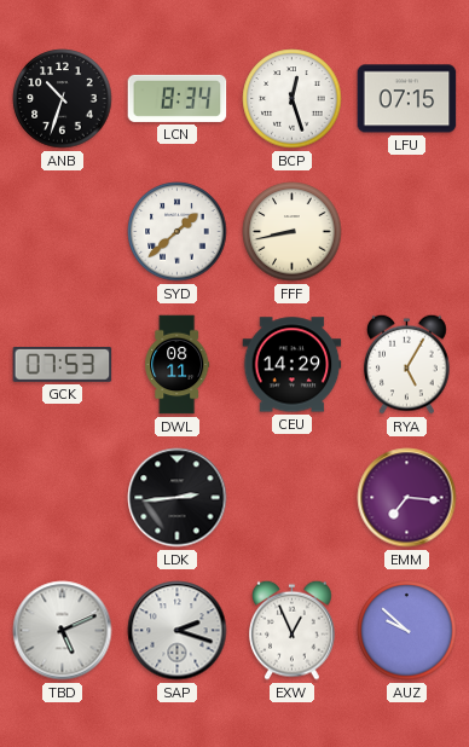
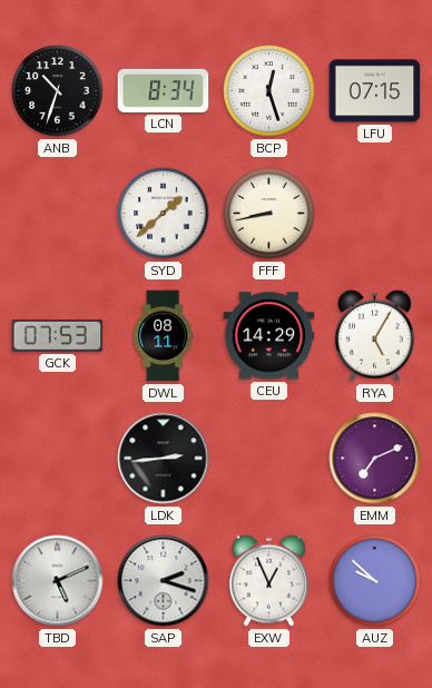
EMM: 7:16 -> 7:11 (375, 459)
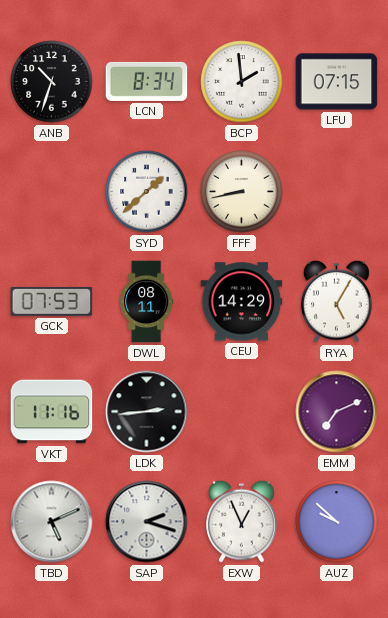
BCP: 12:27 -> 1:59 (242, 82)
VKT: none -> 11:16 (52, 412)
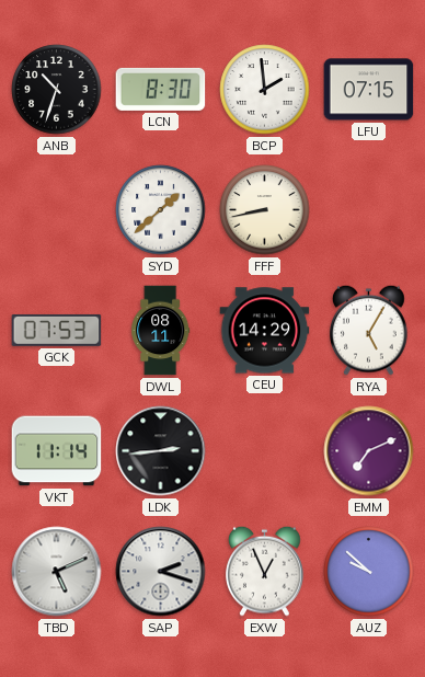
LCN: 8:34 -> 8:30 (161, 89)
VKT: 11:16 -> 11:14 (57, 451)
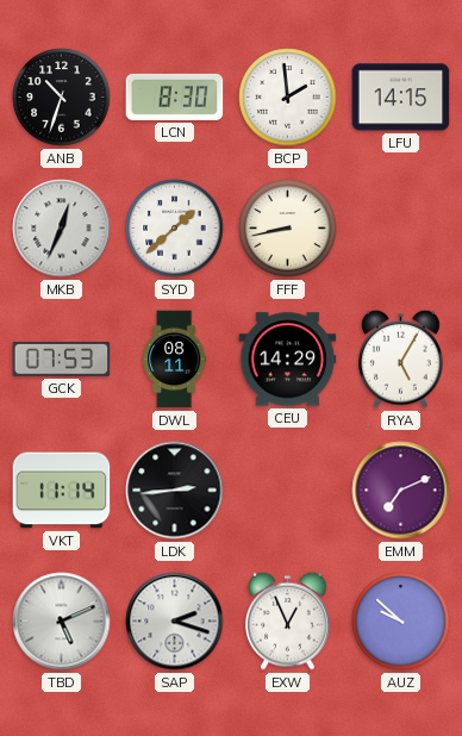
LFU: 07:15 -> 14:15 (401, 98)
MKB: none -> 12:34 (62, 229)
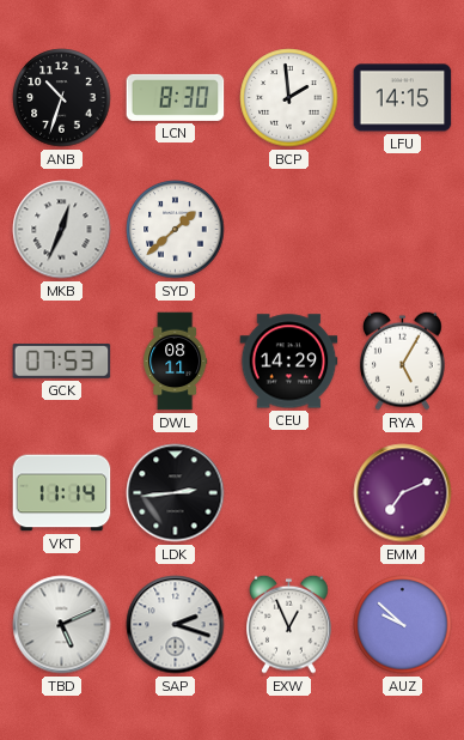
FFF: 8:43 -> none (288, 229)
